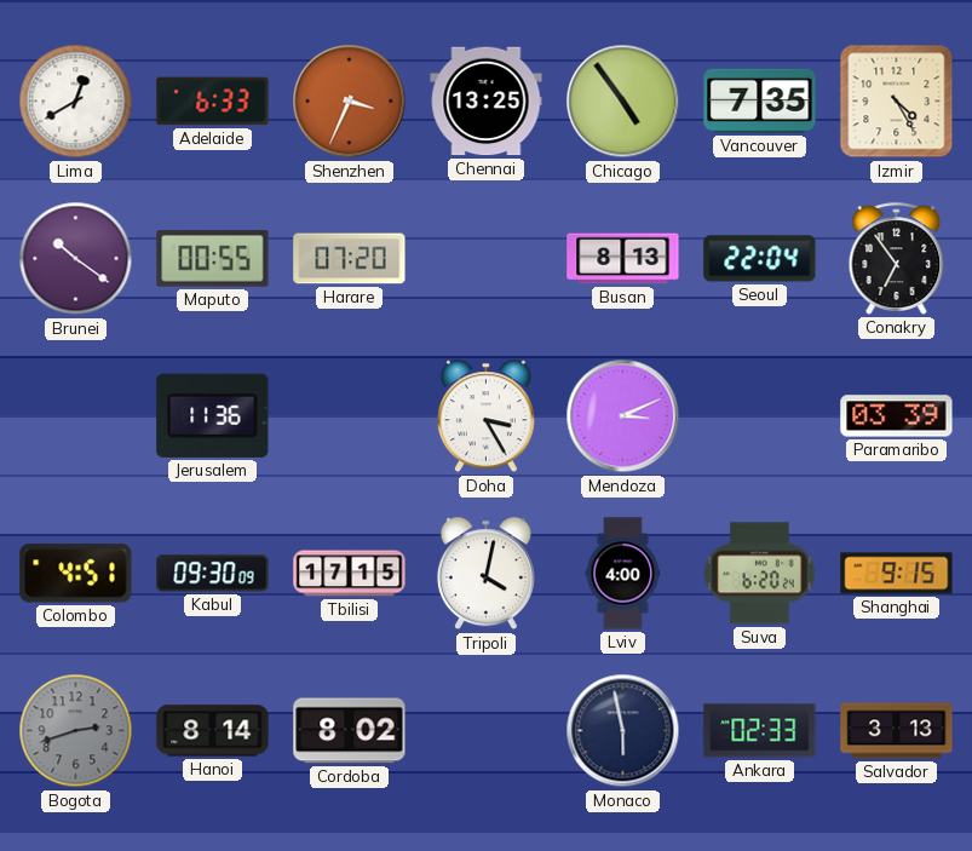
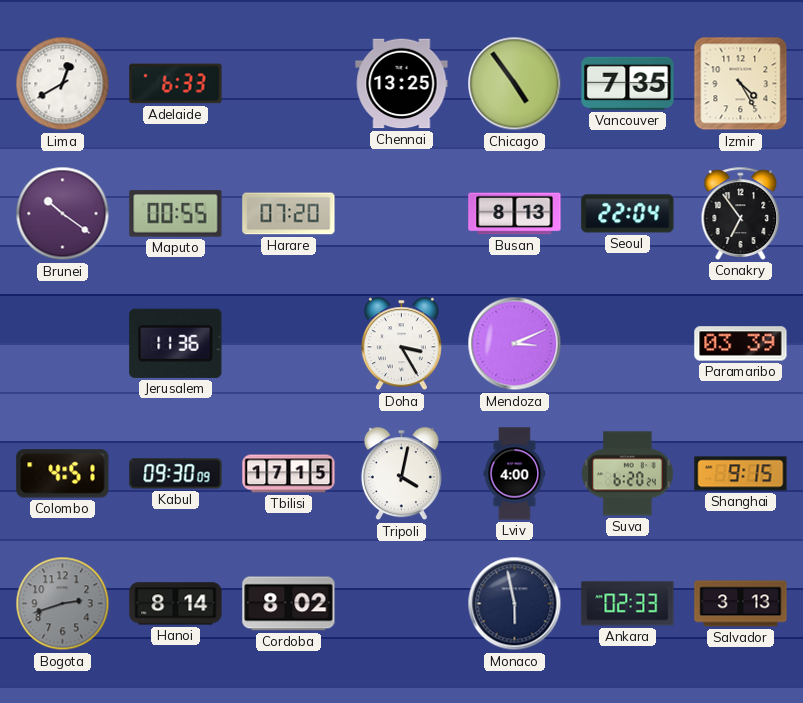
Shenzhen: 3:34 -> none (350, 102)
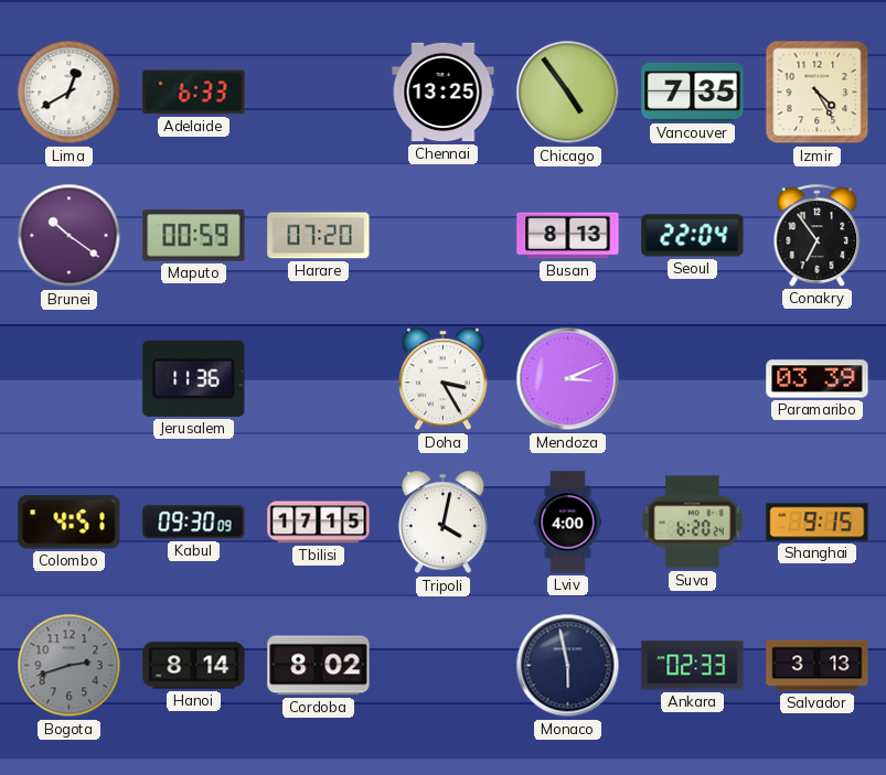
Maputo: 00:55 -> 00:59 (194, 236)
